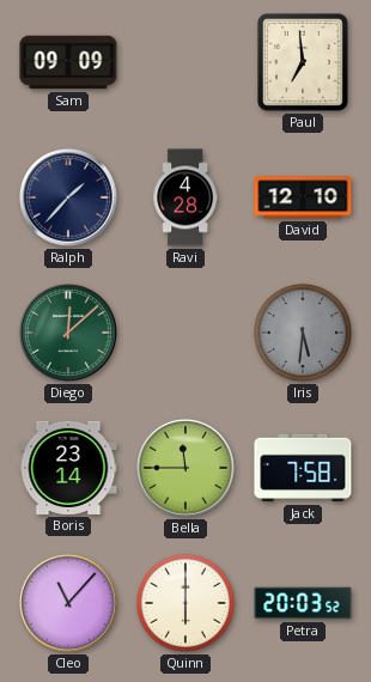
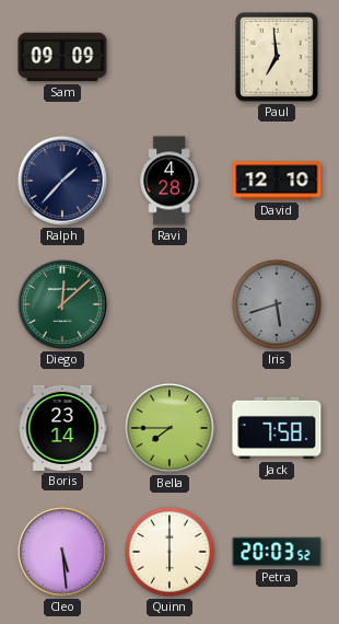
Iris: 5:31 -> 5:42 (277, 304)
Bella: 11:45 -> 7:45 (171, 429)
Cleo: 11:07 -> 5:29 (63, 553)
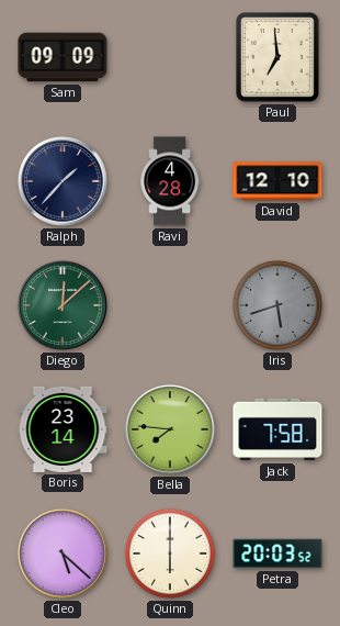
Bella: 7:45 -> 7:46 (171, 431)
Cleo: 5:29 -> 5:22 (64, 555)
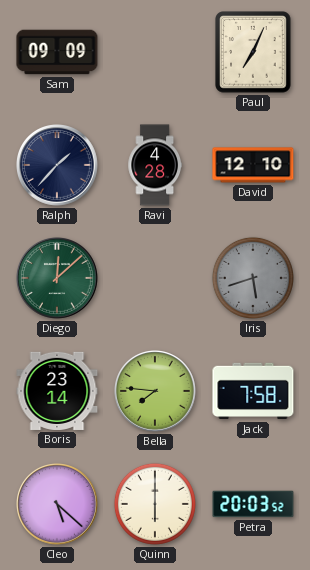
Paul: 6:59 -> 7:04 (253, 52)
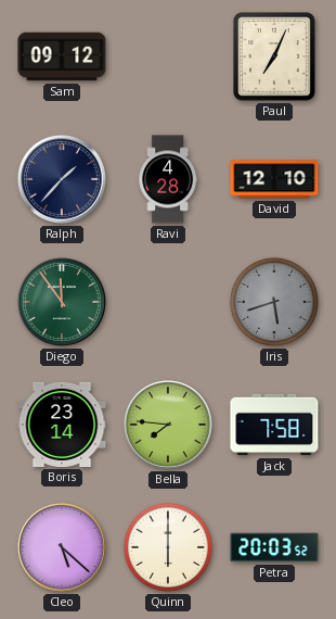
Sam: 09:09 -> 09:12 (62, 56)
Diego: 12:08 -> 11:54 (63, 303)
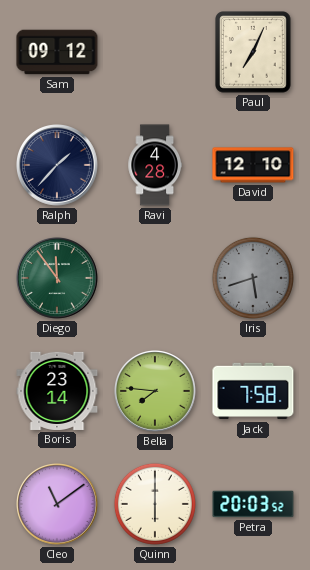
Cleo: 5:22 -> 11:09 (58, 505)
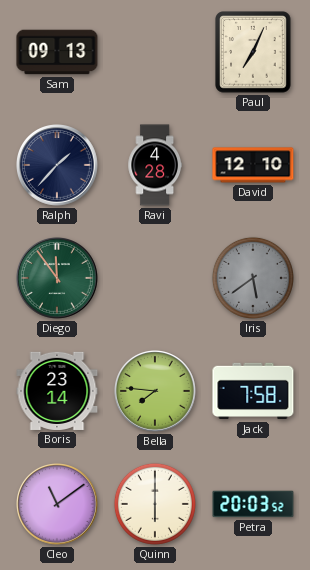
Sam: 09:12 -> 09:13 (57, 52)
Iris: 5:42 -> 5:39 (253, 278)
